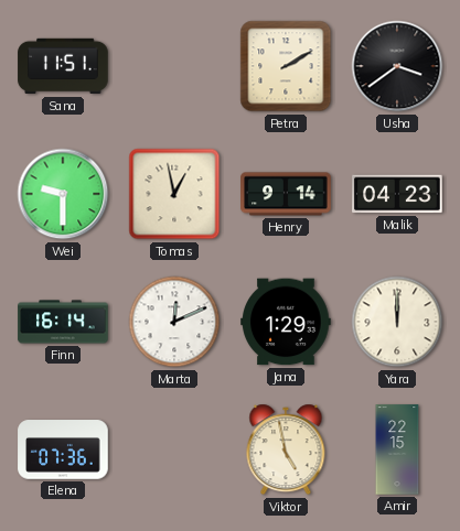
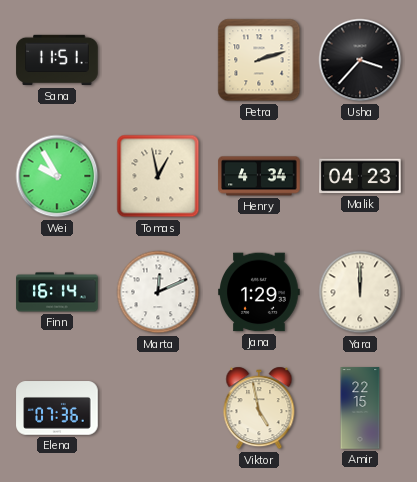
Petra: 2:10 -> 2:12 (259, 60)
Usha: 3:39 -> 3:37 (360, 60)
Wei: 9:30 -> 9:55 (57, 176)
Henry: 9:14 -> 4:34 (259, 176)
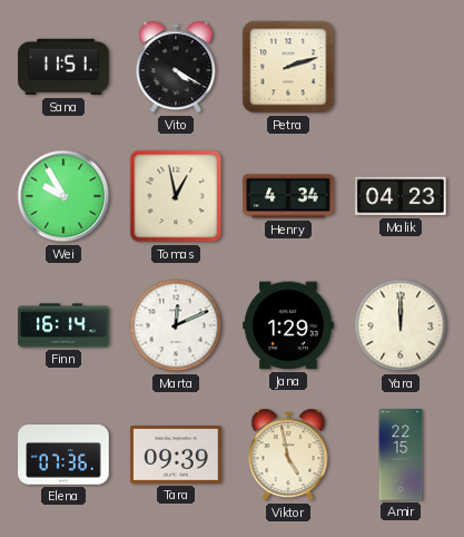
Vito: none -> 4:20 (176, 67)
Usha: 3:37 -> none (360, 60)
Tara: none -> 09:39 (176, 456)
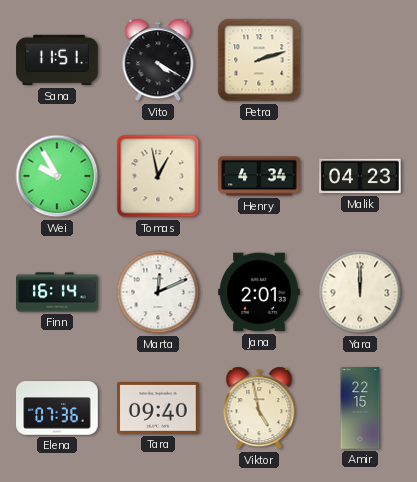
Jana: 1:29 -> 2:01 (259, 292)
Tara: 09:39 -> 09:40 (158, 409)
